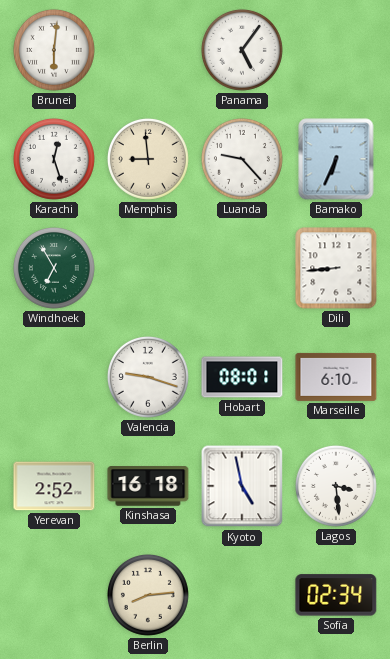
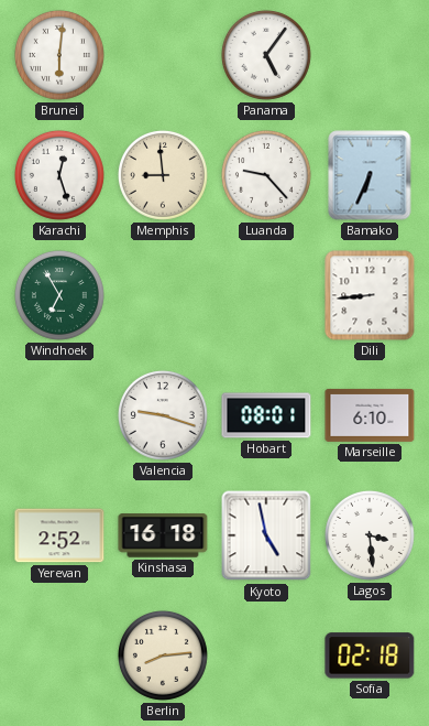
Sofia: 02:34 -> 02:18 (370, 655)
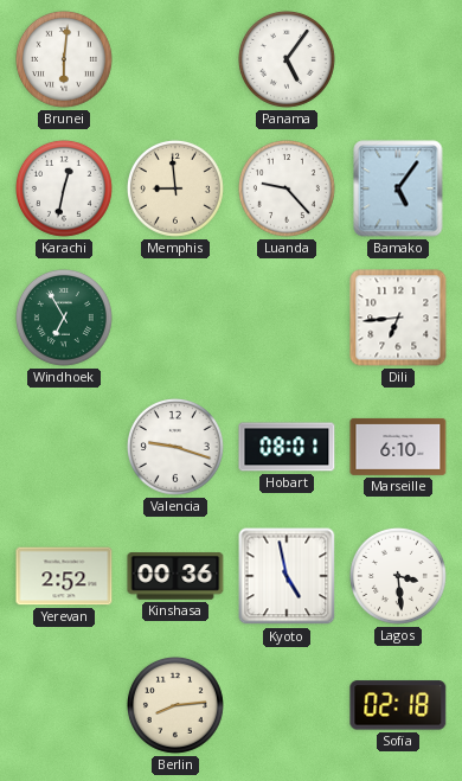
Karachi: 12:27 -> 12:32 (64, 188)
Bamako: 6:34 -> 5:06 (398, 188)
Dili: 8:44 -> 6:44 (398, 318)
Kinshasa: 16:18 -> 00:36 (175, 576)
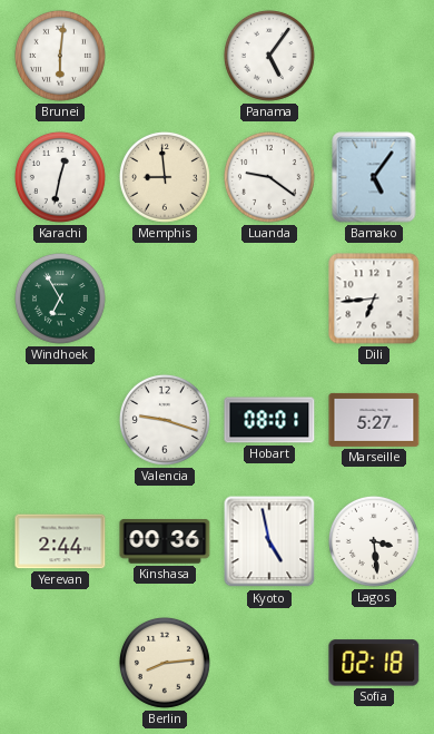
Luanda: 9:23 -> 9:21 (269, 177)
Marseille: 6:10 -> 5:27 (374, 420)
Yerevan: 2:52 -> 2:44 (60, 541)
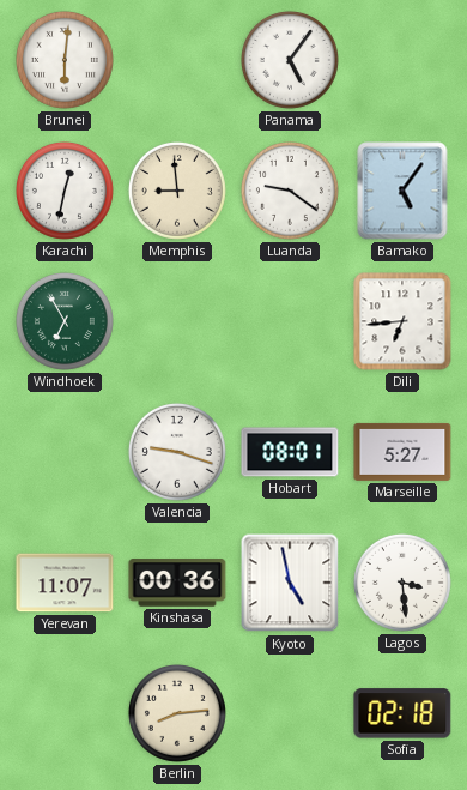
Yerevan: 2:44 -> 11:07 (65, 583)
